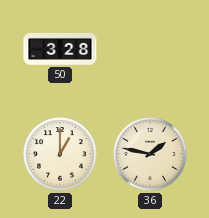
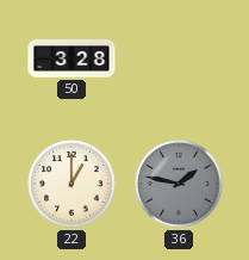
36 dial: cream -> grey (179, 184)
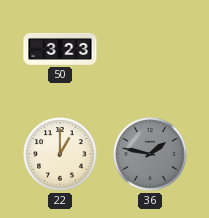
50: 3:28 -> 3:23 (60, 49)
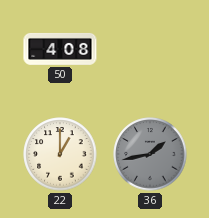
50: 3:23 -> 4:08 (60, 49)
36: 1:47 -> 1:43 (150, 154)
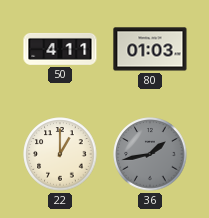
50: 4:08 -> 4:11 (60, 49)
80: none -> 01:03 (150, 49)
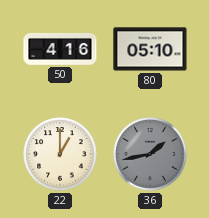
50: 4:11 -> 4:16 (60, 49)
80: 01:03 -> 05:10 (150, 49)
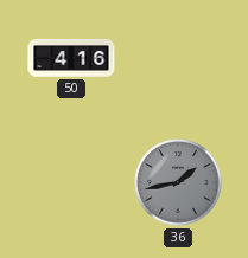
80: 05:10 -> none (150, 49)
22: 1:00 -> none (60, 154)
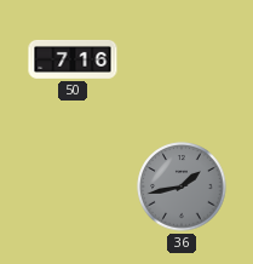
50: 4:16 -> 7:16 (73, 59)
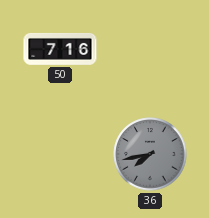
36: 1:43 -> 7:43 (150, 154)
